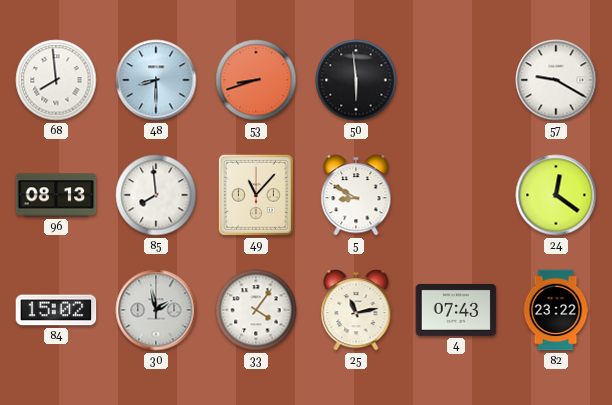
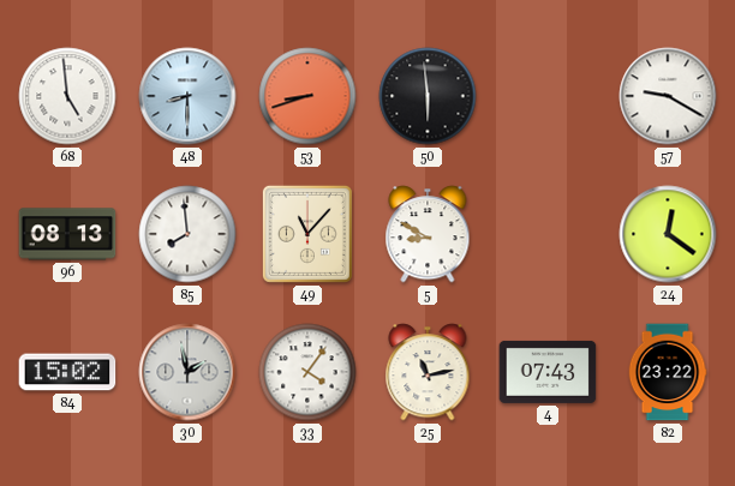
68: 7:59 -> 4:59 (67, 96)
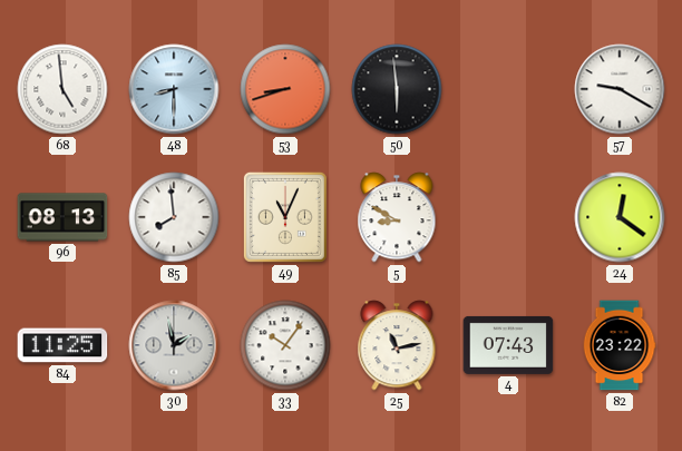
49: 11:07 -> 11:04 (285, 217)
84: 15:02 -> 11:25 (62, 345)
33: 4:06 -> 10:06 (285, 345)
